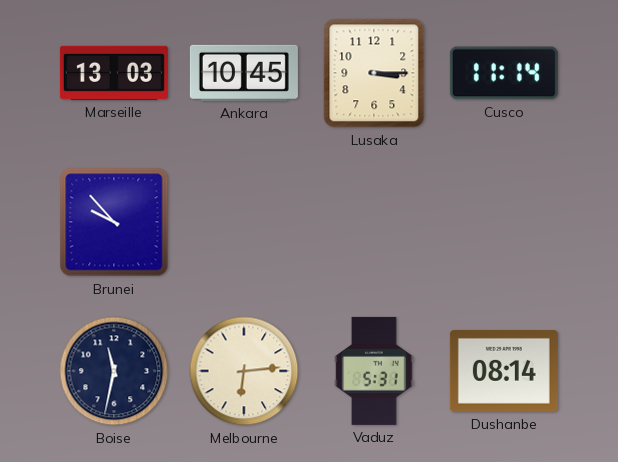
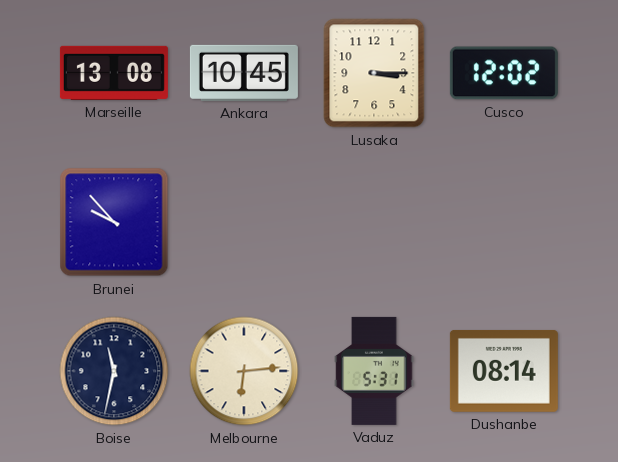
Marseille: 13:03 -> 13:08 (114, 73)
Cusco: 11:14 -> 12:02 (504, 73)
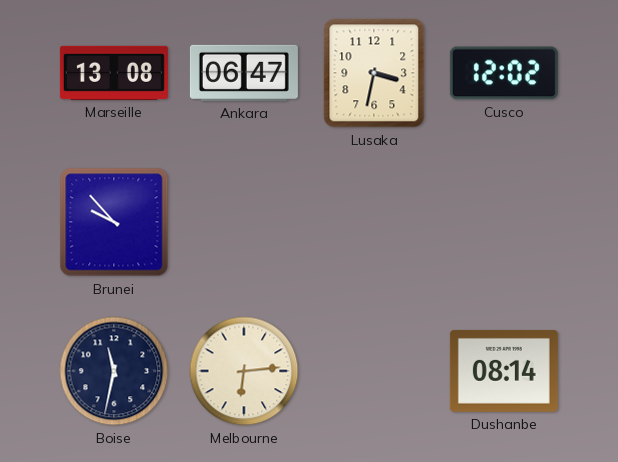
Ankara: 10:45 -> 06:47 (244, 73)
Lusaka: 3:15 -> 3:32 (374, 73)
Vaduz: 5:31 -> none (374, 371)
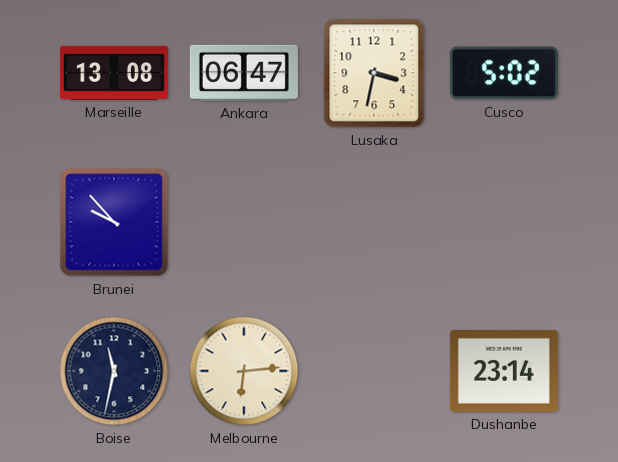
Cusco: 12:02 -> 5:02 (504, 73)
Dushanbe: 08:14 -> 23:14 (504, 371)
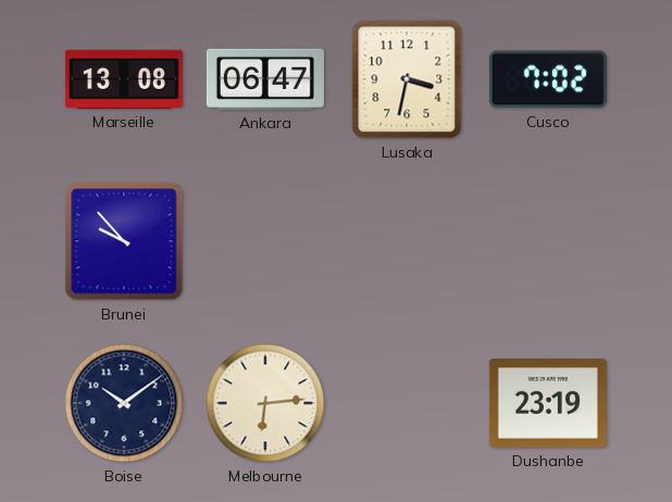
Cusco: 5:02 -> 7:02 (548, 79)
Boise: 11:32 -> 10:09 (124, 403)
Dushanbe: 23:14 -> 23:19 (548, 403)
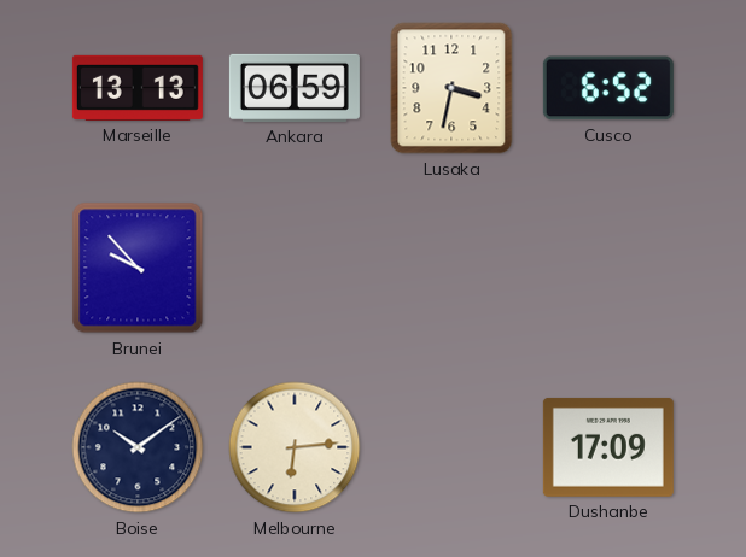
Marseille: 13:08 -> 13:13 (138, 88)
Ankara: 06:47 -> 06:59 (295, 88)
Cusco: 7:02 -> 6:52 (608, 88)
Dushanbe: 23:19 -> 17:09 (608, 447)
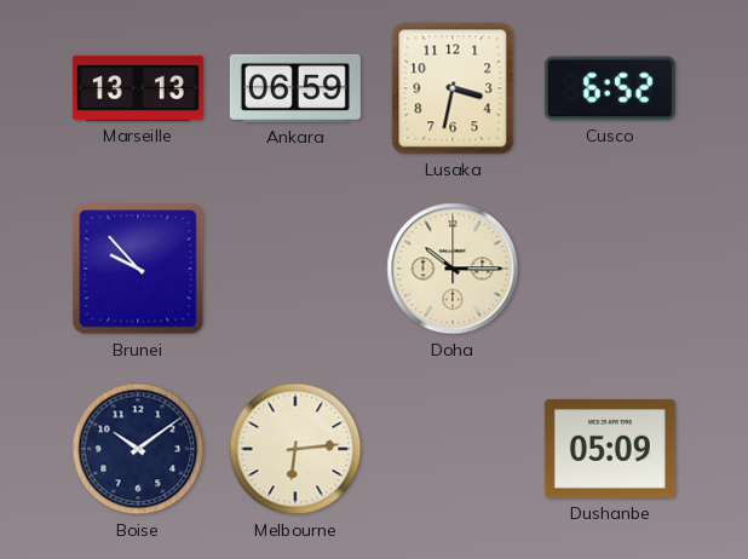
Doha: none -> 10:15 (453, 269)
Dushanbe: 17:09 -> 05:09 (610, 449)
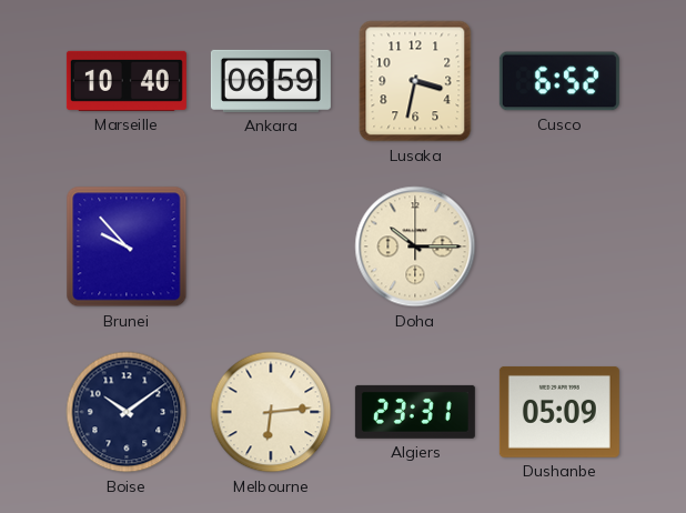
Marseille: 13:13 -> 10:40 (127, 81)
Algiers: none -> 23:31 (415, 412)
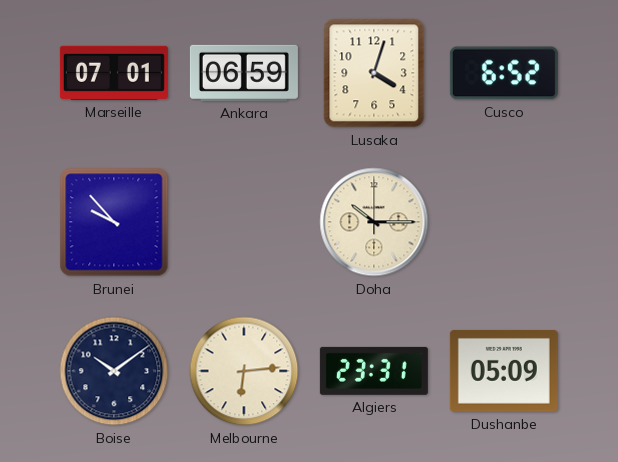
Marseille: 10:40 -> 07:01 (114, 73)
Lusaka: 3:32 -> 4:03 (374, 73)
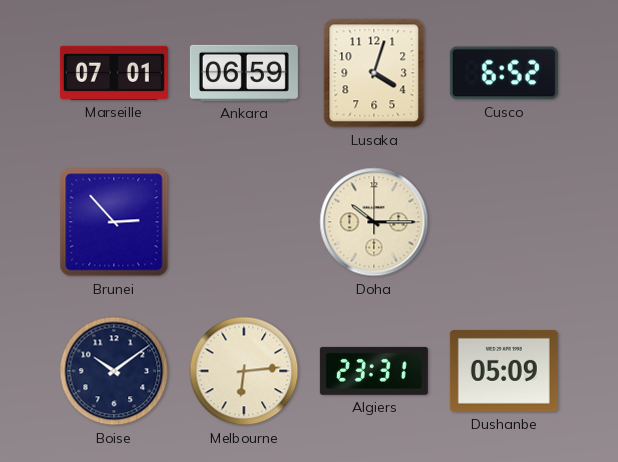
Brunei: 9:53 -> 2:53 (114, 222)
